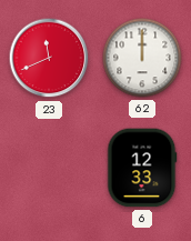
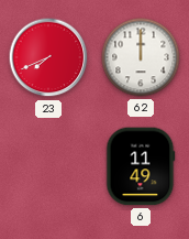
23: 11:41 -> 7:41 (48, 57)
6: 12:33 -> 11:49 (141, 166)
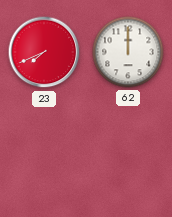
6: 11:49 -> none (141, 166)
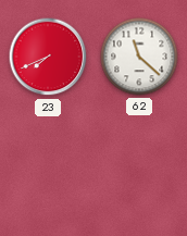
62: 12:00 -> 11:22 (139, 57)
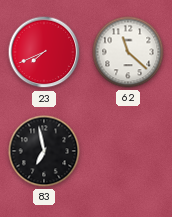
83: none -> 6:58 (44, 151)
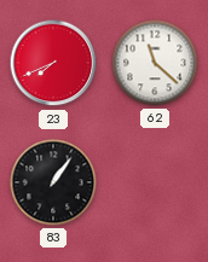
83: 6:58 -> 1:06 (53, 182)
